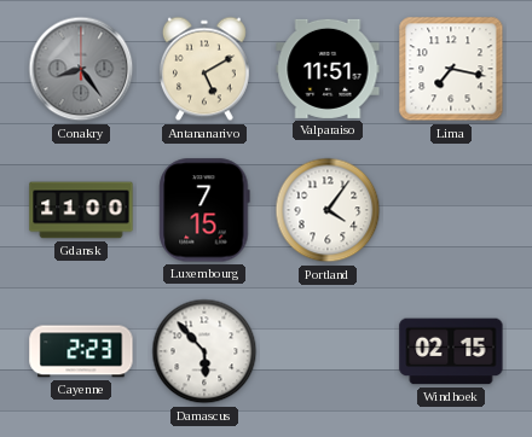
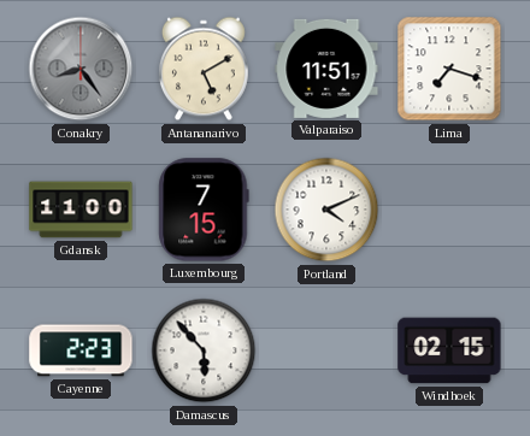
Lima: 7:17 -> 7:18 (449, 69)
Portland: 4:06 -> 4:11 (326, 210)
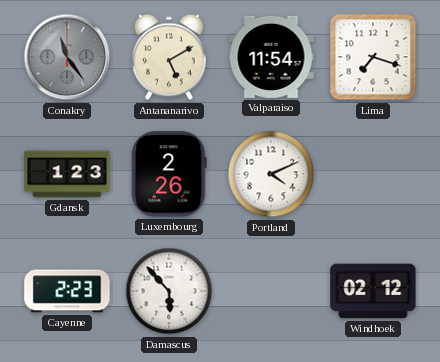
Conakry: 8:24 -> 11:24 (67, 57)
Valparaiso: 11:51 -> 11:54 (271, 57)
Gdansk: 11:00 -> 1:23 (67, 174)
Luxembourg: 7:15 -> 2:26 (169, 174)
Windhoek: 02:15 -> 02:12 (373, 291)
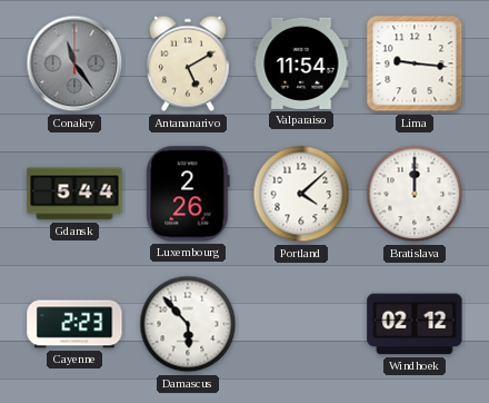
Lima: 7:18 -> 9:16 (415, 63)
Gdansk: 1:23 -> 5:44 (74, 194)
Portland: 4:11 -> 4:08 (301, 194)
Bratislava: none -> 12:00 (415, 194)
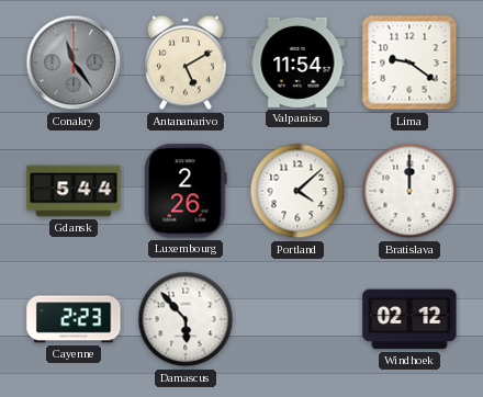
Lima: 9:16 -> 9:21 (409, 63)
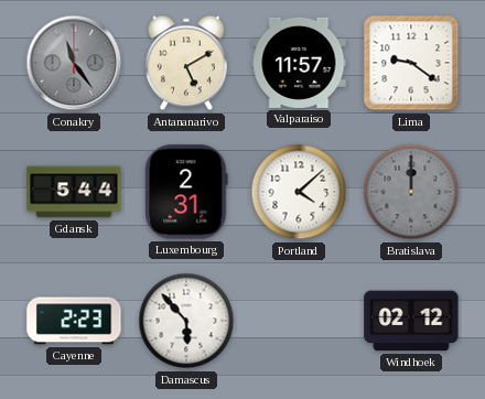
Valparaiso: 11:54 -> 11:57 (299, 63)
Luxembourg: 2:26 -> 2:31 (186, 192)
Bratislava dial: white -> grey (411, 192)
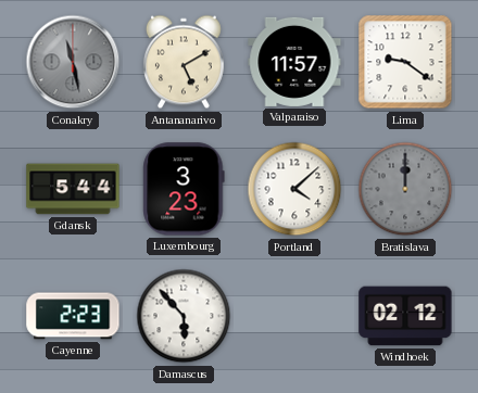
Conakry: 11:24 -> 11:28 (73, 62)
Luxembourg: 2:31 -> 3:23 (184, 189)
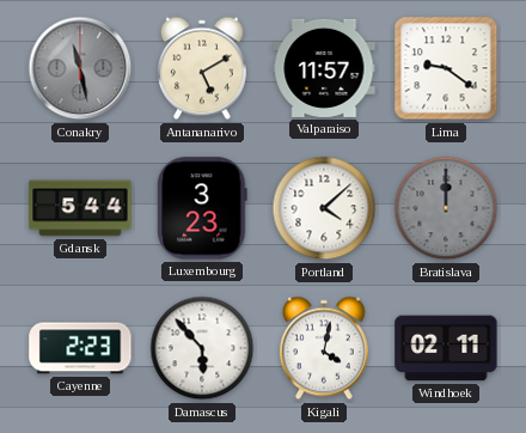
Kigali: none -> 4:02 (324, 348)
Windhoek: 02:12 -> 02:11 (446, 348)
